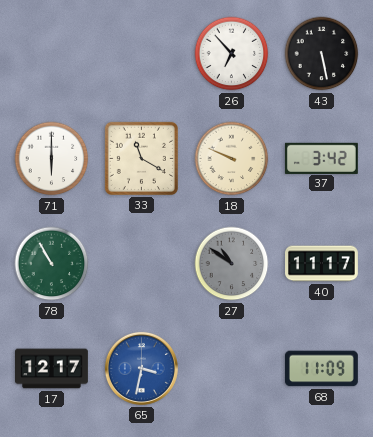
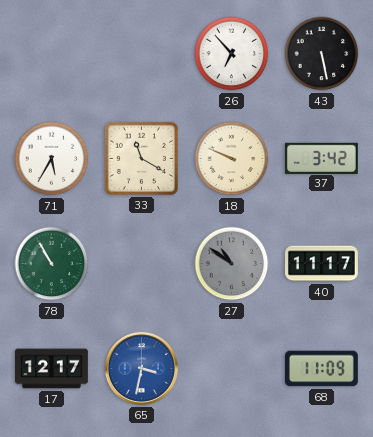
71: 6:00 -> 5:35 (52, 159)
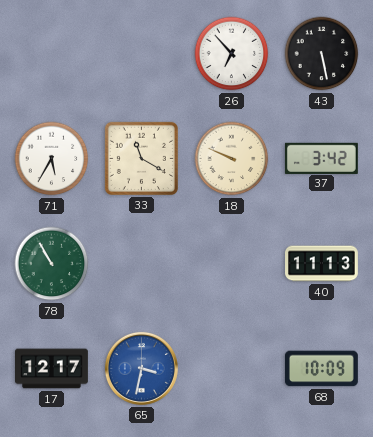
27: 10:51 -> none (232, 264)
40: 11:17 -> 11:13 (322, 264)
68: 11:09 -> 10:09 (321, 369)
